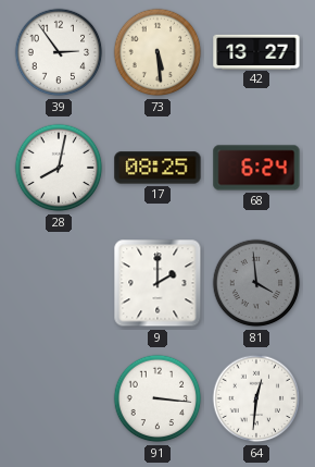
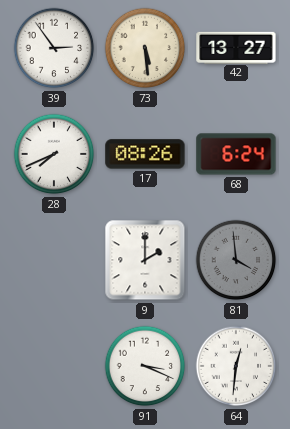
28: 8:02 -> 7:41 (54, 154)
17: 08:25 -> 08:26 (145, 154)
91: 3:16 -> 3:19 (145, 366)
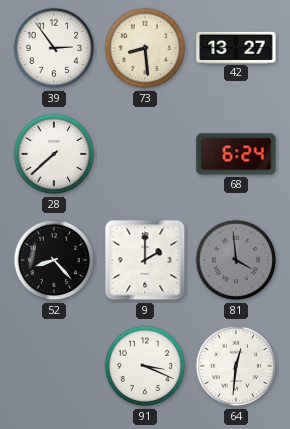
73: 5:29 -> 8:29 (145, 48)
28: 7:41 -> 7:38 (54, 154)
17: 08:26 -> none (145, 154)
52: none -> 8:23 (54, 260)
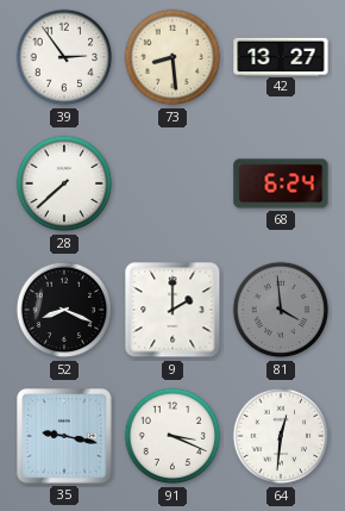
52: 8:23 -> 8:19 (64, 310)
35: none -> 9:17 (64, 436)
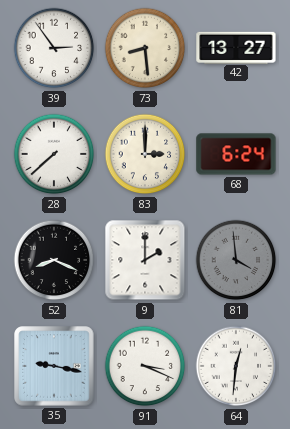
83: none -> 3:00 (145, 154)
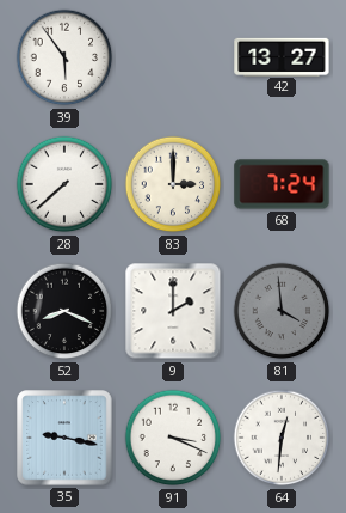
39: 2:54 -> 5:54 (64, 57)
73: 8:29 -> none (145, 48)
68: 6:24 -> 7:24 (282, 184)
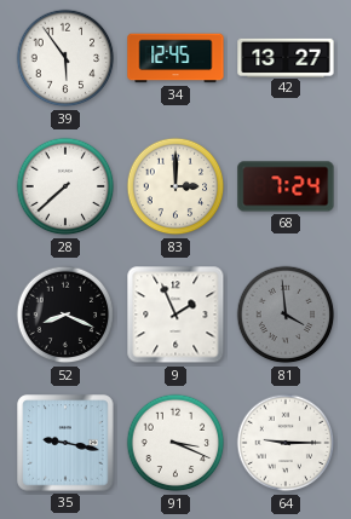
34: none -> 12:45 (175, 58)
9: 2:00 -> 1:56 (175, 315)
64: 12:31 -> 9:15 (286, 443)
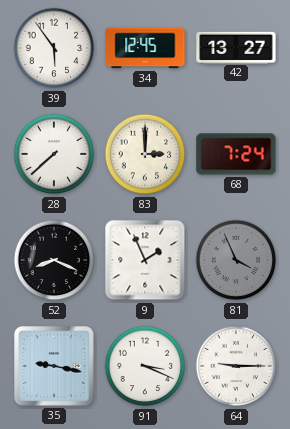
81: 3:59 -> 3:56 (236, 260)
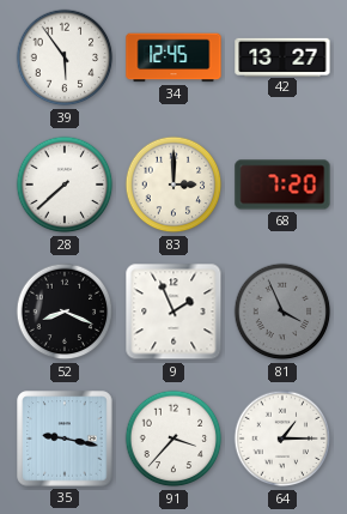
68: 7:24 -> 7:20 (282, 185)
91: 3:19 -> 3:37 (173, 439)
64: 9:15 -> 1:15 (282, 439)
